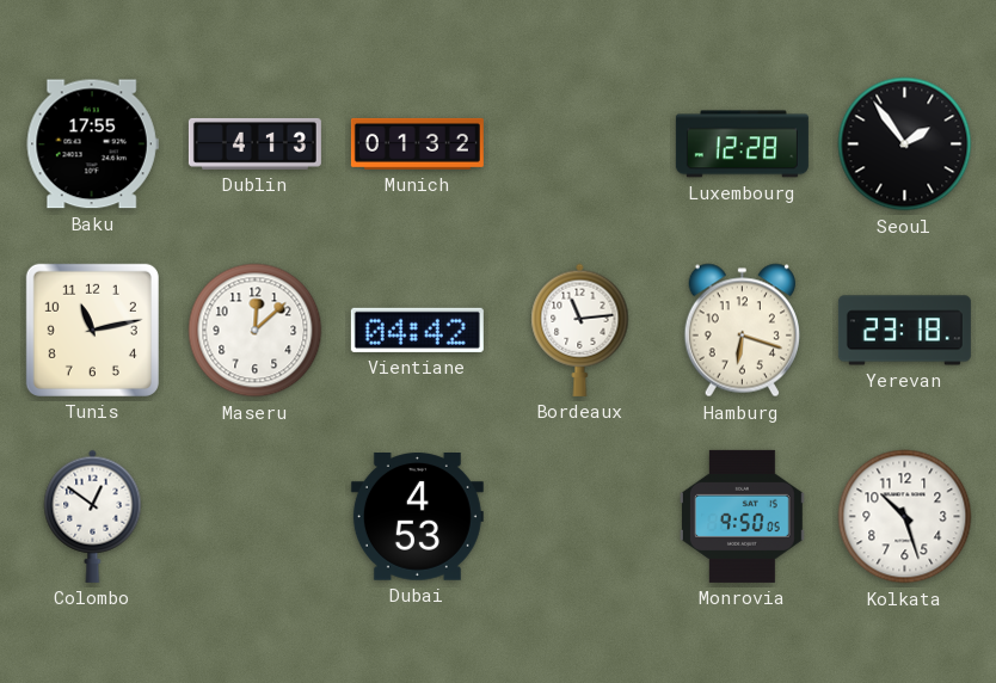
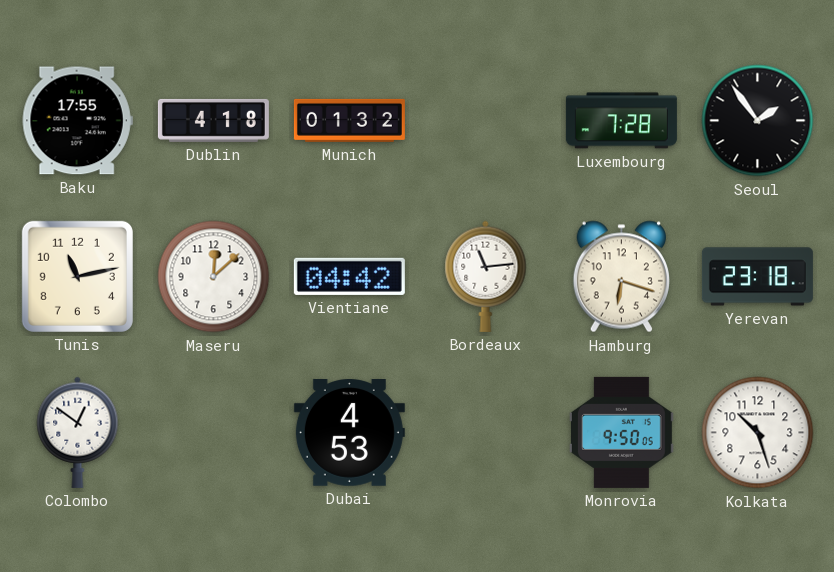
Dublin: 4:13 -> 4:18 (213, 120)
Luxembourg: 12:28 -> 7:28 (621, 121)
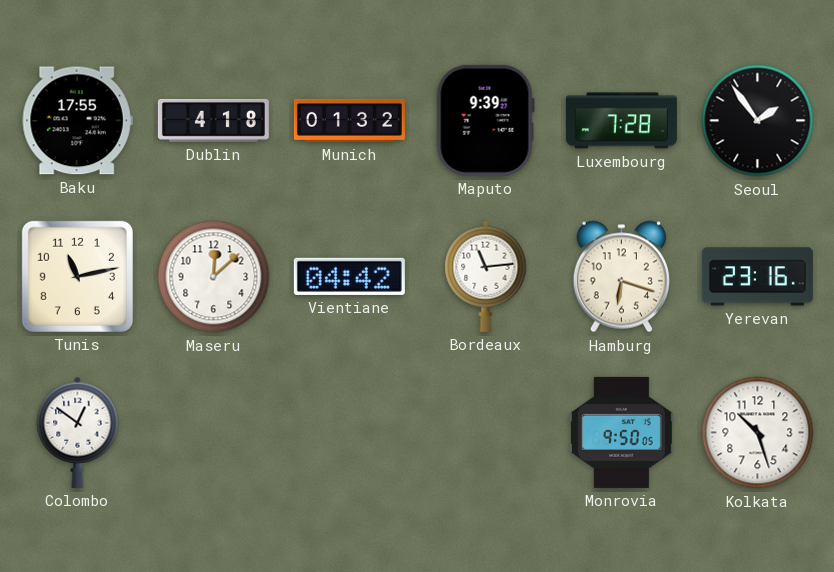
Maputo: none -> 9:39 (485, 120)
Yerevan: 23:18 -> 23:16 (757, 277)
Dubai: 4:53 -> none (349, 433)
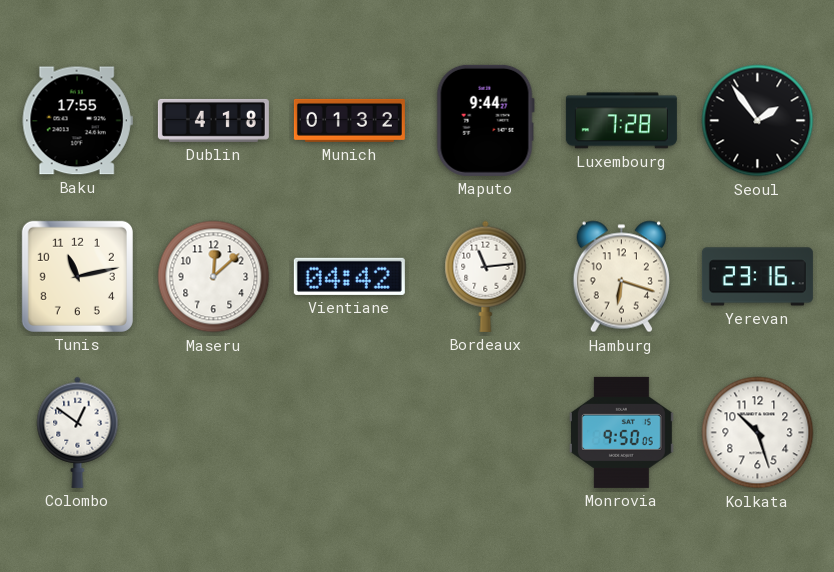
Maputo: 9:39 -> 9:44 (485, 120)
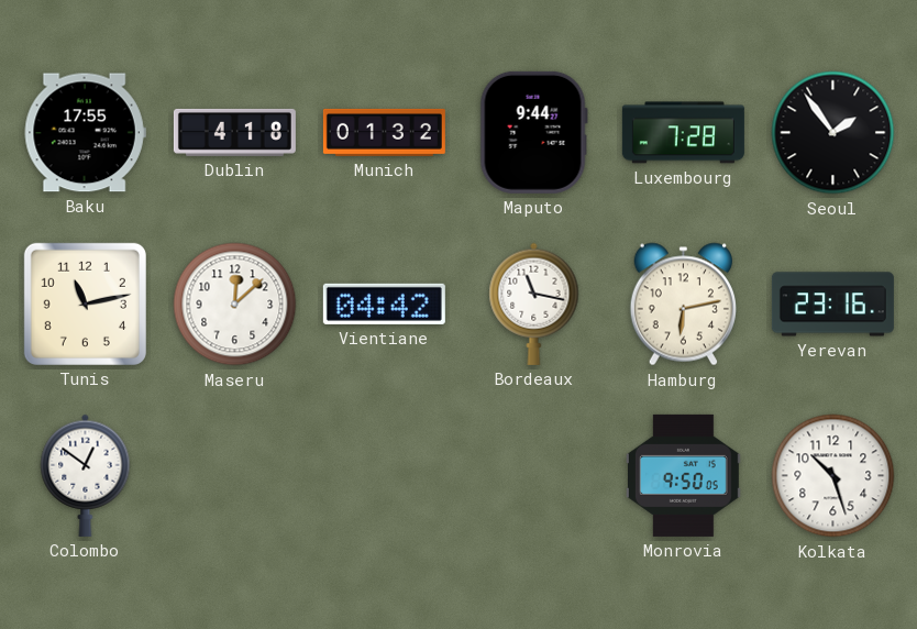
Bordeaux: 11:14 -> 11:17 (534, 304)
Hamburg: 6:18 -> 6:13 (683, 305)
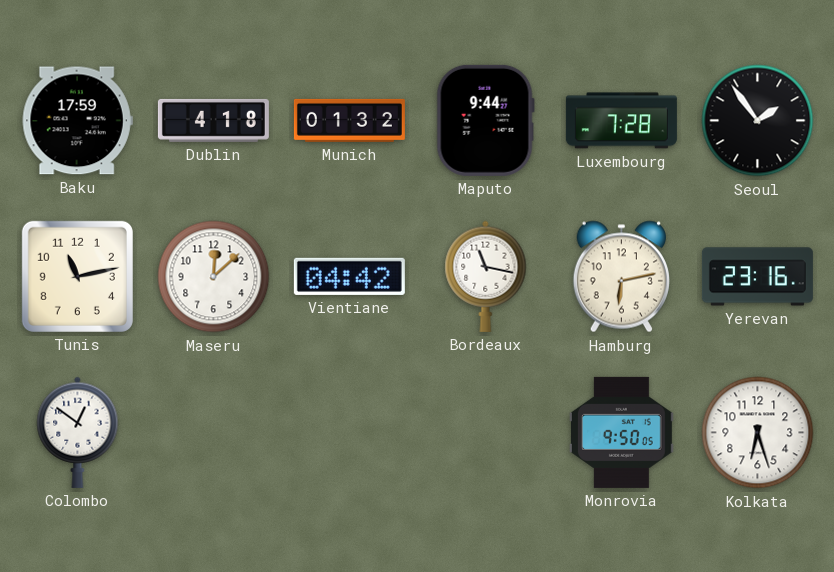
Baku: 17:55 -> 17:59 (77, 121)
Kolkata: 10:27 -> 6:27 (758, 433)
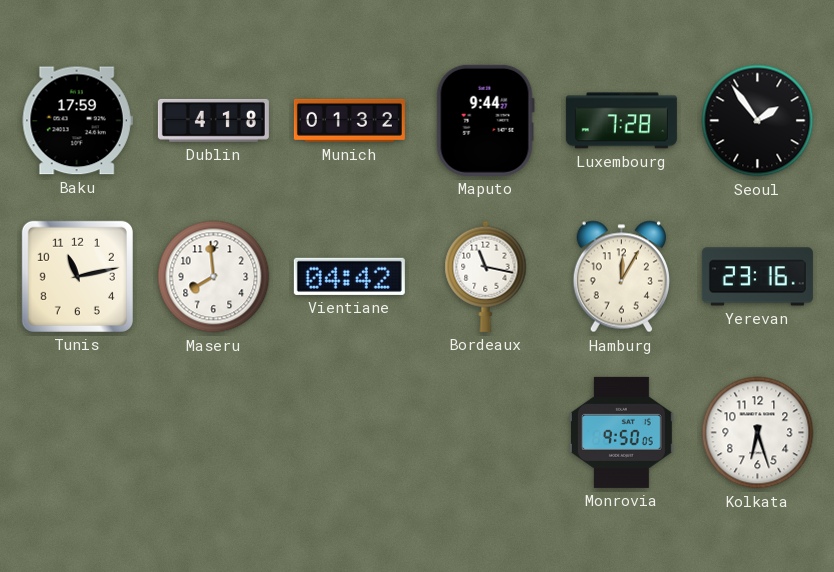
Maseru: 12:08 -> 7:59 (214, 277)
Hamburg: 6:13 -> 12:05 (621, 277)
Colombo: 12:51 -> none (78, 432)
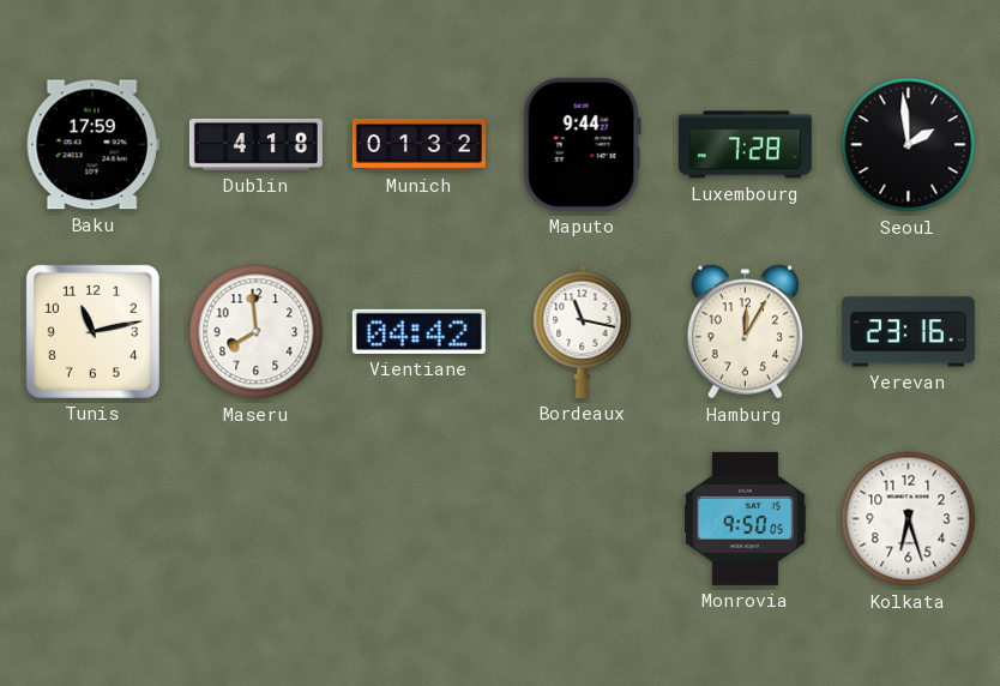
Seoul: 1:54 -> 1:59 (909, 145)
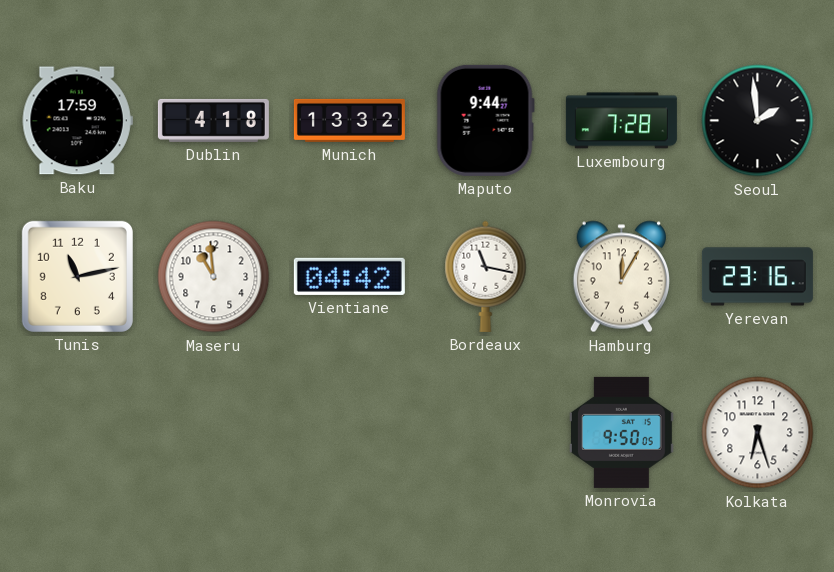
Munich: 01:32 -> 13:32 (349, 120)
Maseru: 7:59 -> 10:59 (214, 277)
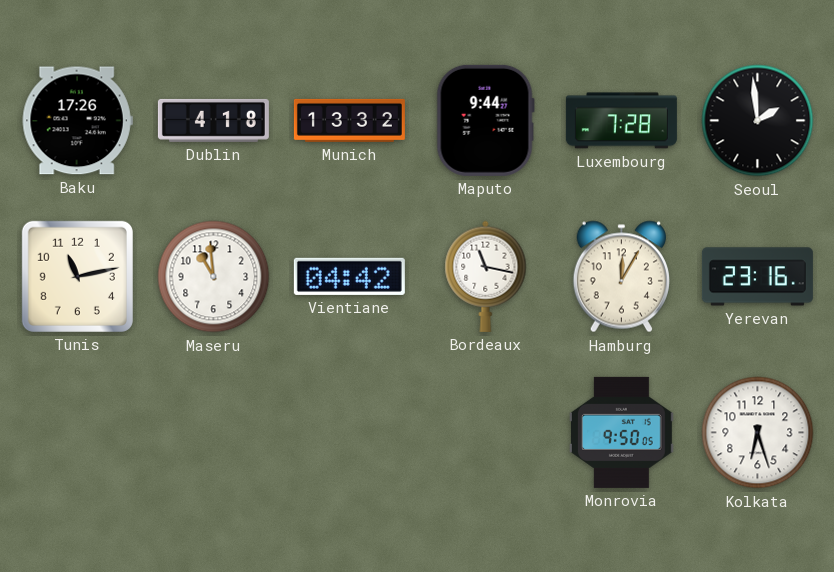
Baku: 17:59 -> 17:26 (77, 121)
